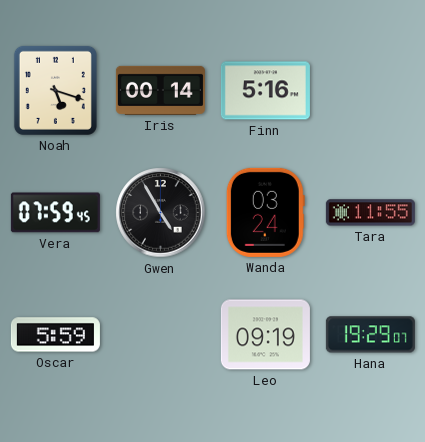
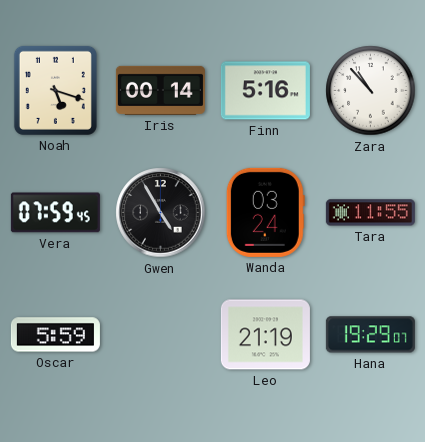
Zara: none -> 10:53 (371, 91)
Leo: 09:19 -> 21:19 (265, 335)
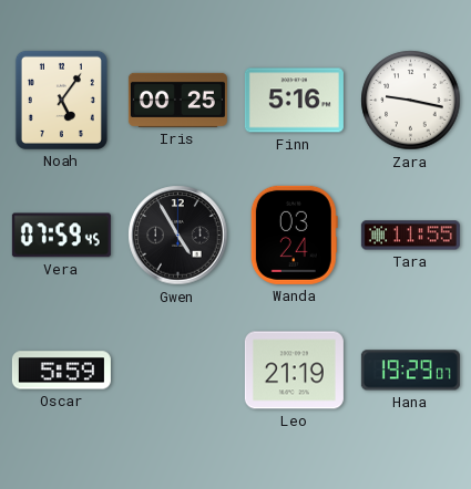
Noah: 5:18 -> 5:06 (61, 100)
Iris: 00:14 -> 00:25 (177, 100)
Zara: 10:53 -> 9:17 (411, 101)
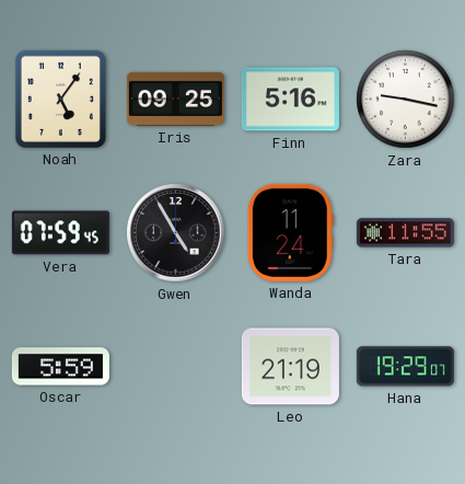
Iris: 00:25 -> 09:25 (175, 99)
Wanda: 03:24 -> 11:24 (290, 232)
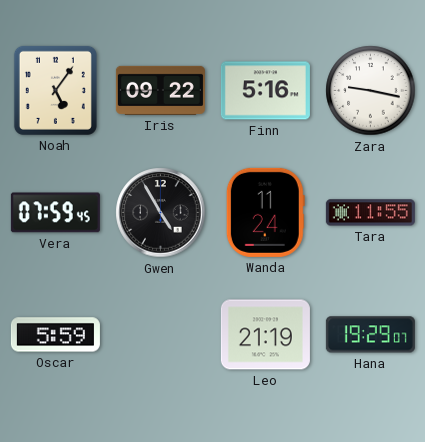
Iris: 09:25 -> 09:22 (160, 90)
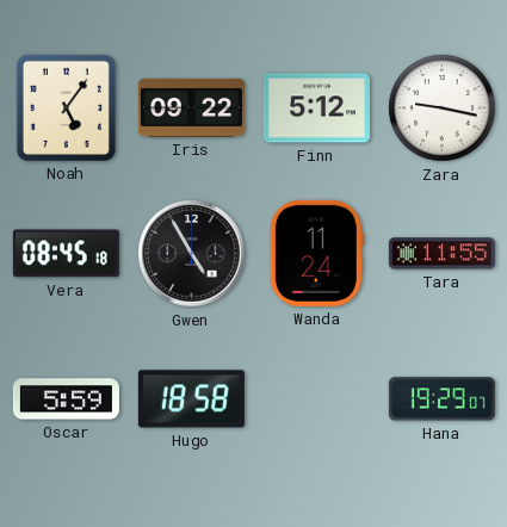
Finn: 5:16 -> 5:12 (316, 108)
Vera: 07:59 -> 08:45 (66, 254)
Hugo: none -> 18:58 (191, 399)
Leo: 21:19 -> none (265, 335)
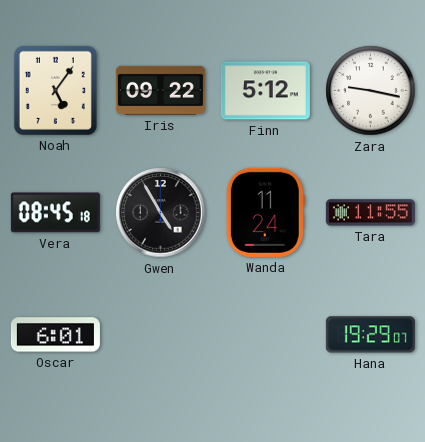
Oscar: 5:59 -> 6:01 (55, 335)
Hugo: 18:58 -> none (191, 399)
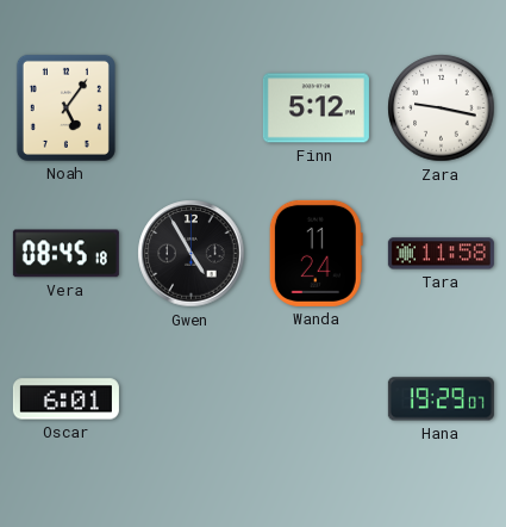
Iris: 09:22 -> none (160, 90)
Tara: 11:55 -> 11:58 (441, 254)
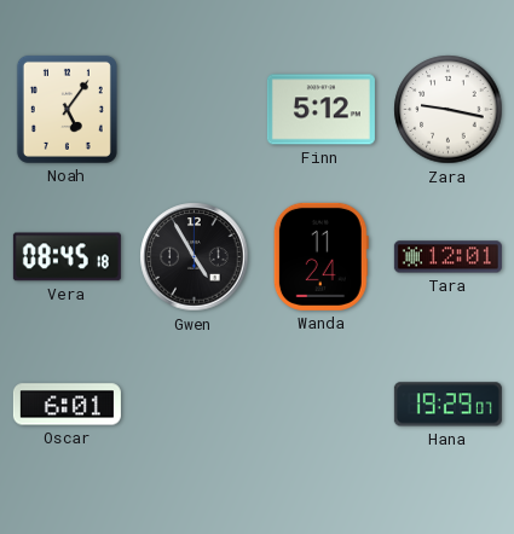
Tara: 11:58 -> 12:01 (447, 257)
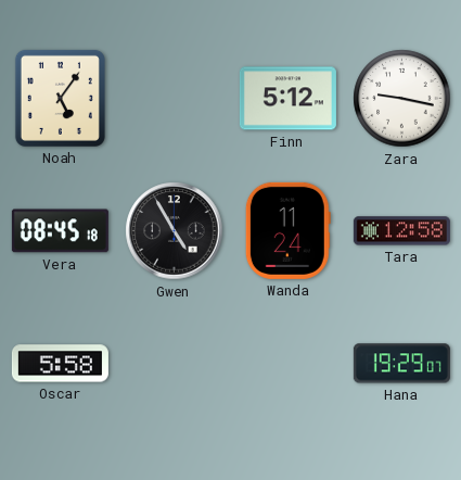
Tara: 12:01 -> 12:58 (401, 231)
Oscar: 6:01 -> 5:58 (60, 364)
